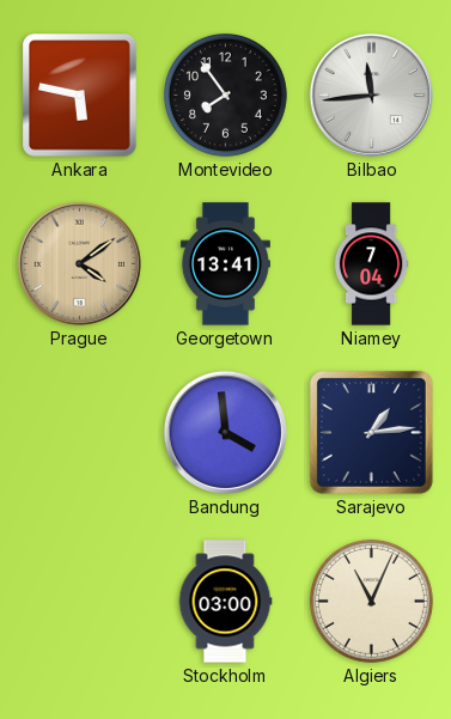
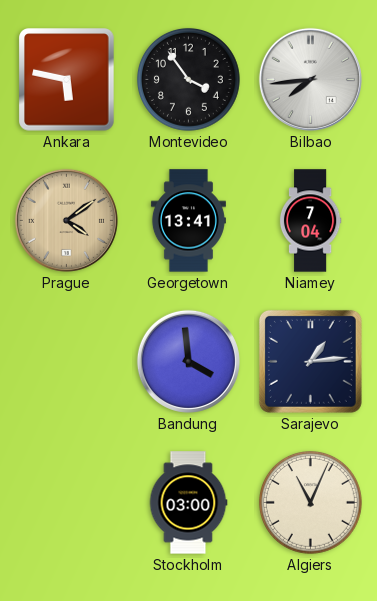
Montevideo: 7:54 -> 3:54 (188, 79)
Bilbao: 11:44 -> 7:44 (310, 79)
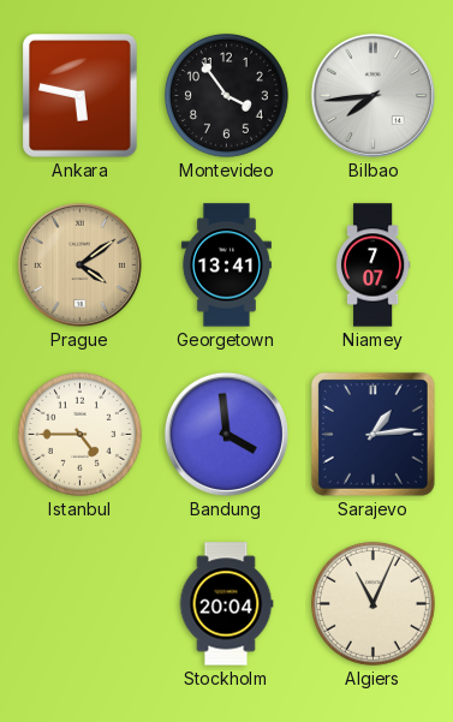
Niamey: 7:04 -> 7:07 (372, 265)
Istanbul: none -> 4:45 (79, 434)
Stockholm: 03:00 -> 20:04 (226, 604)
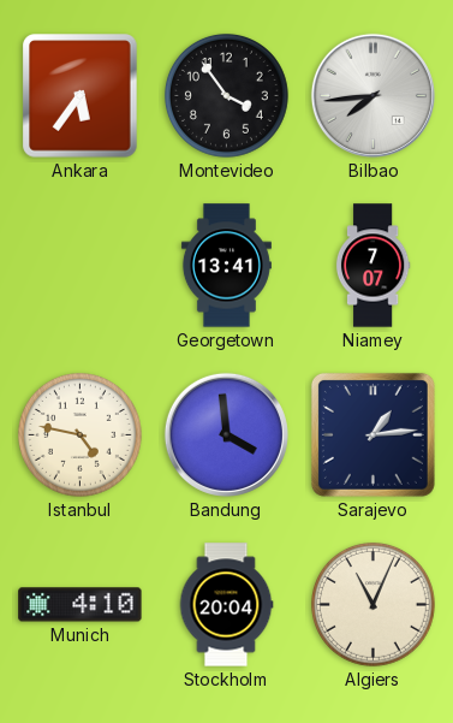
Ankara: 5:47 -> 5:36 (81, 96)
Prague: 4:09 -> none (79, 264)
Istanbul: 4:45 -> 4:47 (79, 434)
Munich: none -> 4:10 (81, 605)
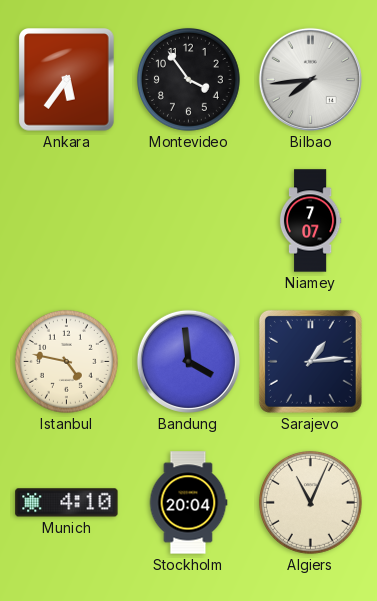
Georgetown: 13:41 -> none (226, 266)
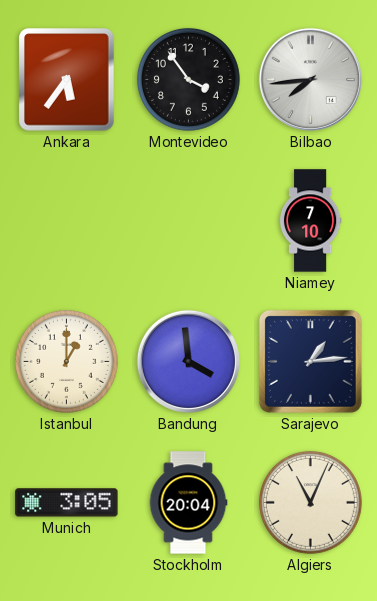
Niamey: 7:07 -> 7:10 (310, 221)
Istanbul: 4:47 -> 1:00 (66, 361)
Munich: 4:10 -> 3:05 (67, 503)
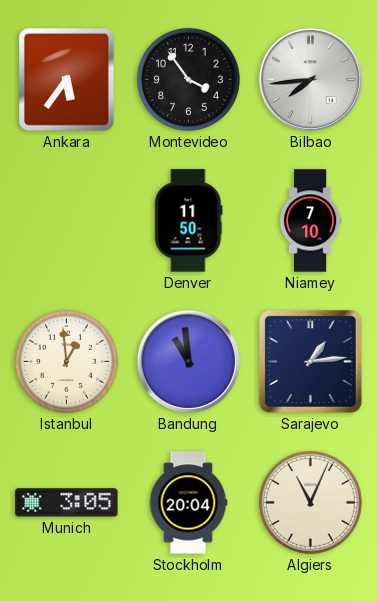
Denver: none -> 11:50 (189, 221)
Istanbul: 1:00 -> 12:59 (66, 361)
Bandung: 3:59 -> 10:59 (188, 361)
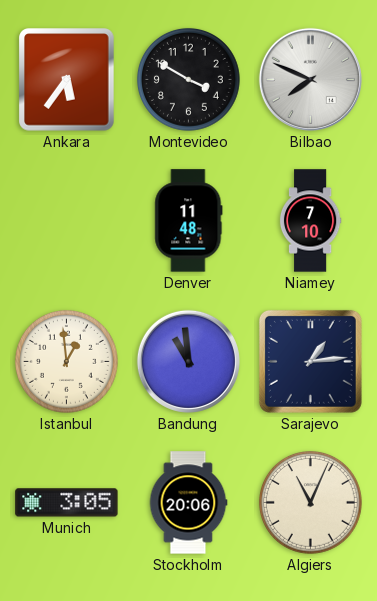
Montevideo: 3:54 -> 3:50 (188, 79)
Bilbao: 7:44 -> 7:49 (310, 79)
Denver: 11:50 -> 11:48 (189, 221)
Stockholm: 20:04 -> 20:06 (188, 503)
